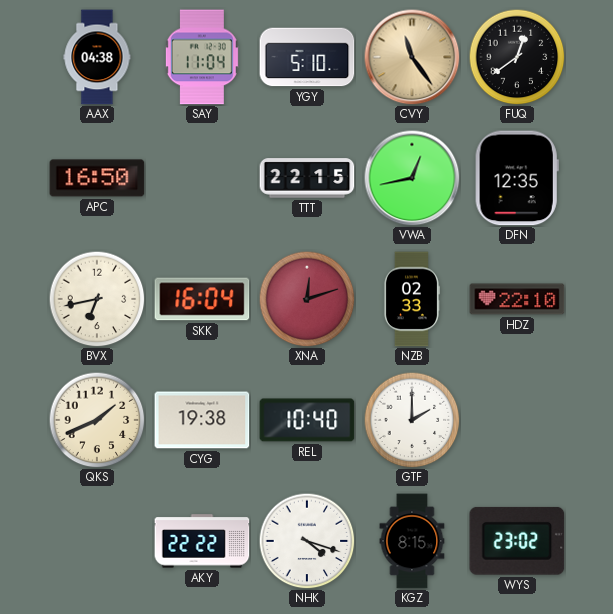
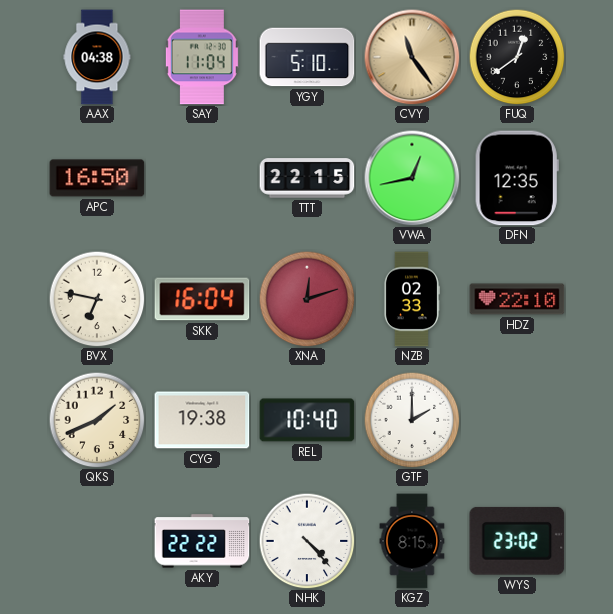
BVX: 6:43 -> 6:47 (97, 299)
NHK: 4:18 -> 4:23 (307, 541)
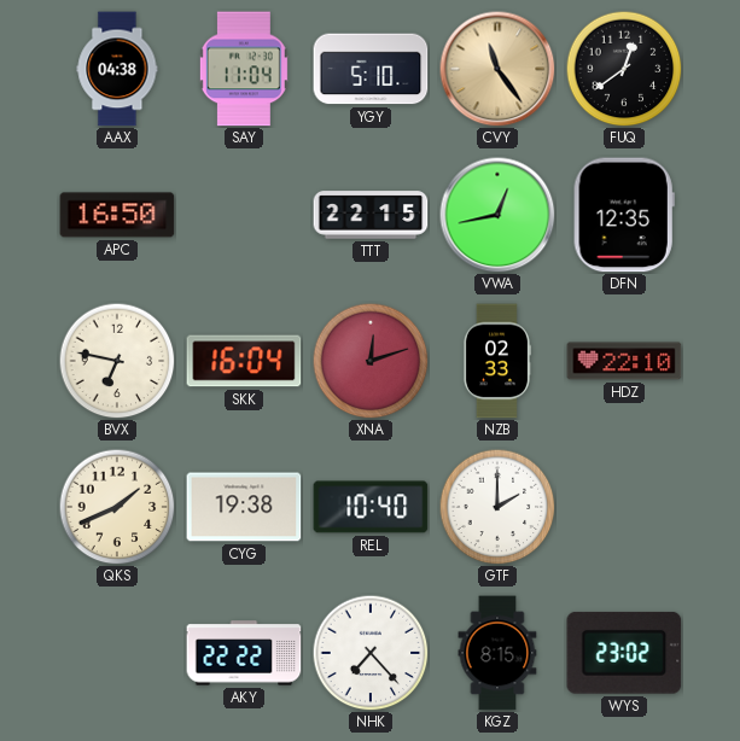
NHK: 4:23 -> 7:23 (371, 653)
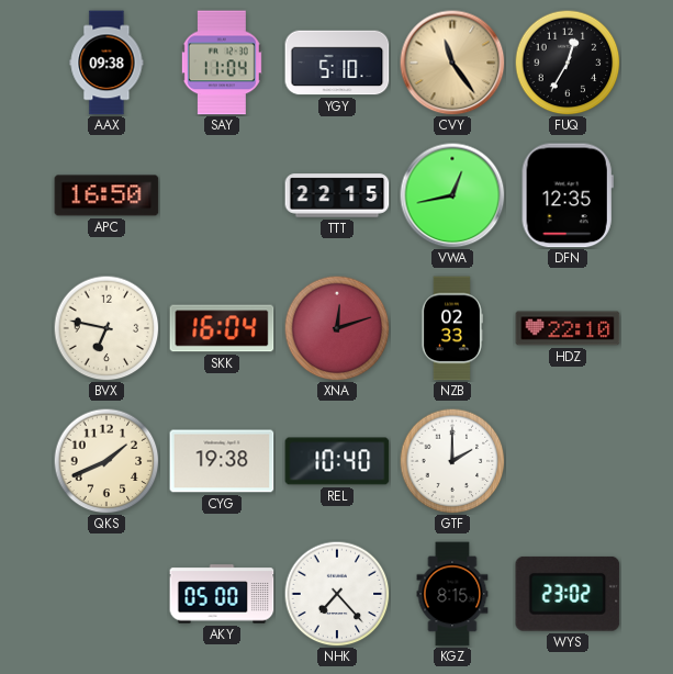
AAX: 04:38 -> 09:38 (106, 63)
FUQ: 12:39 -> 12:35 (568, 63)
AKY: 22:22 -> 05:00 (222, 594)
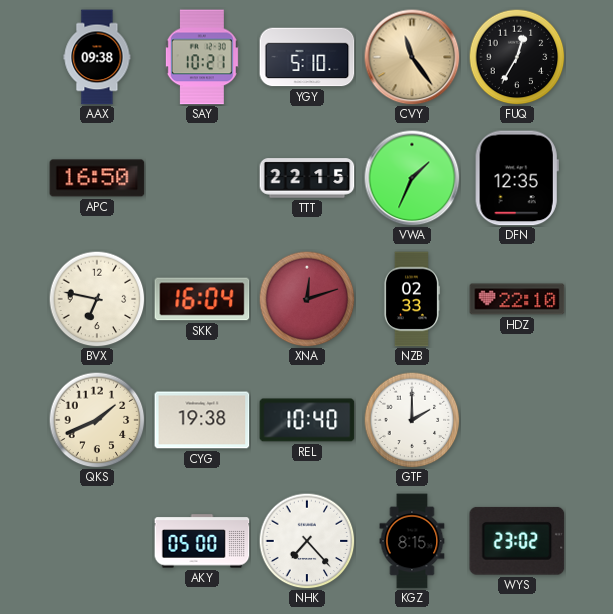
SAY: 11:04 -> 10:21 (202, 57)
VWA: 12:43 -> 1:34 (412, 178)
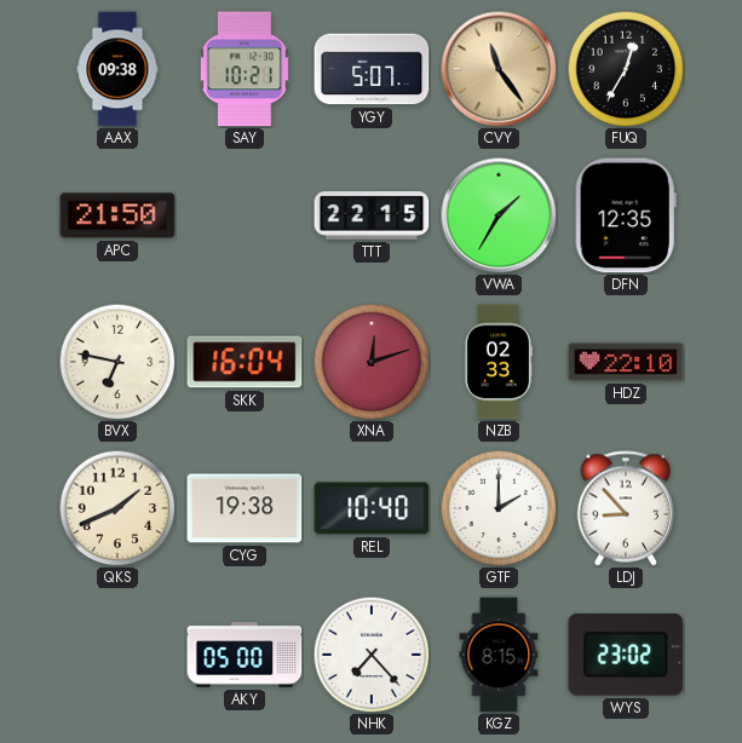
YGY: 5:10 -> 5:07 (372, 69)
APC: 16:50 -> 21:50 (117, 215)
VWA: 1:34 -> 1:35 (499, 215)
LDJ: none -> 8:53 (626, 508)
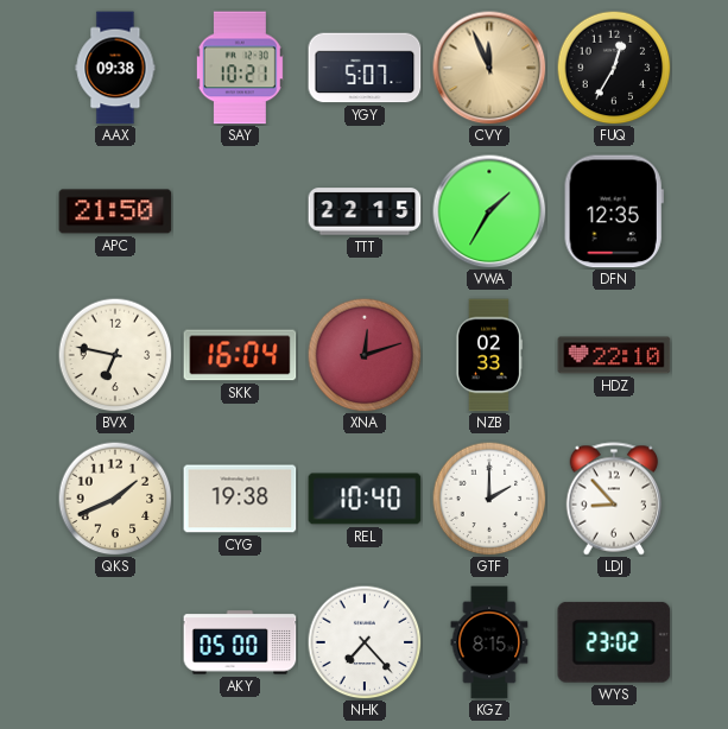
CVY: 11:24 -> 11:56 (489, 68)
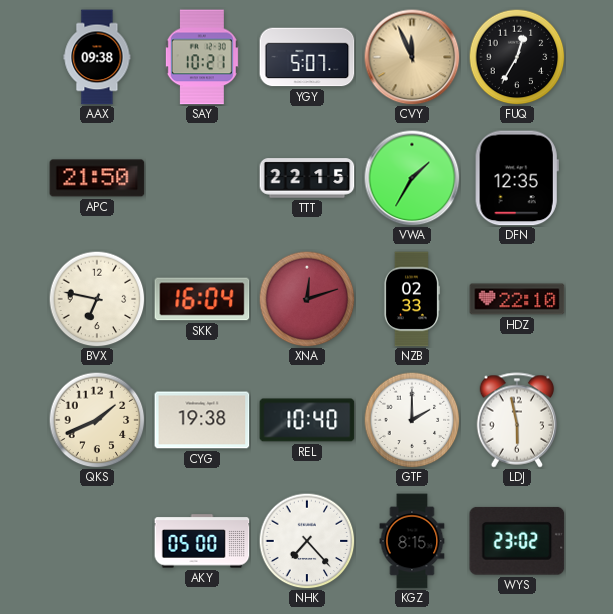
LDJ: 8:53 -> 5:58 (517, 420)
